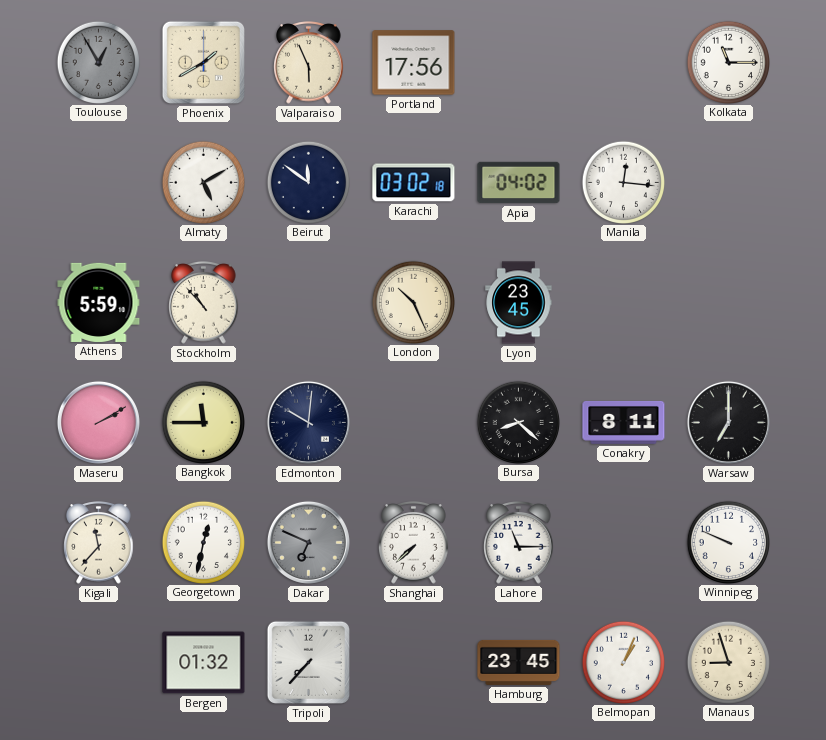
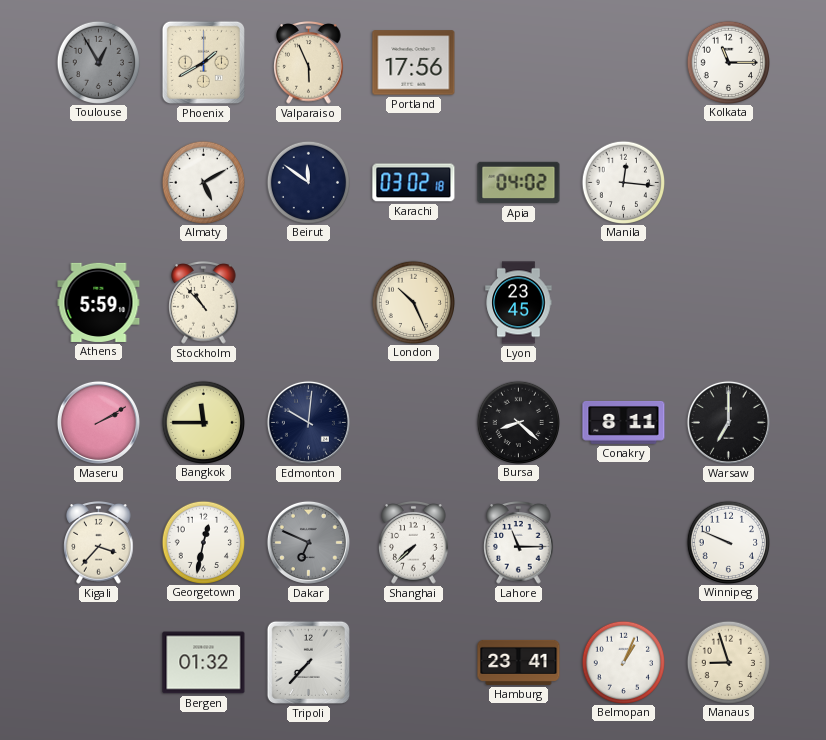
Kigali: 11:37 -> 3:37 (99, 543)
Hamburg: 23:45 -> 23:41 (519, 662)
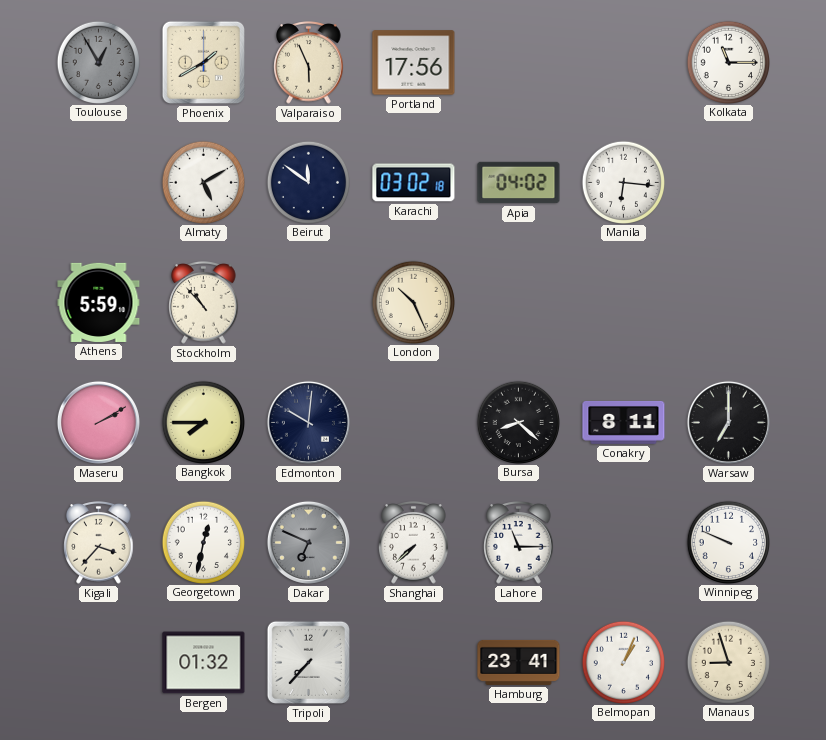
Manila: 12:16 -> 6:16 (623, 182)
Lyon: 23:45 -> none (519, 303)
Bangkok: 11:45 -> 7:45 (203, 422)
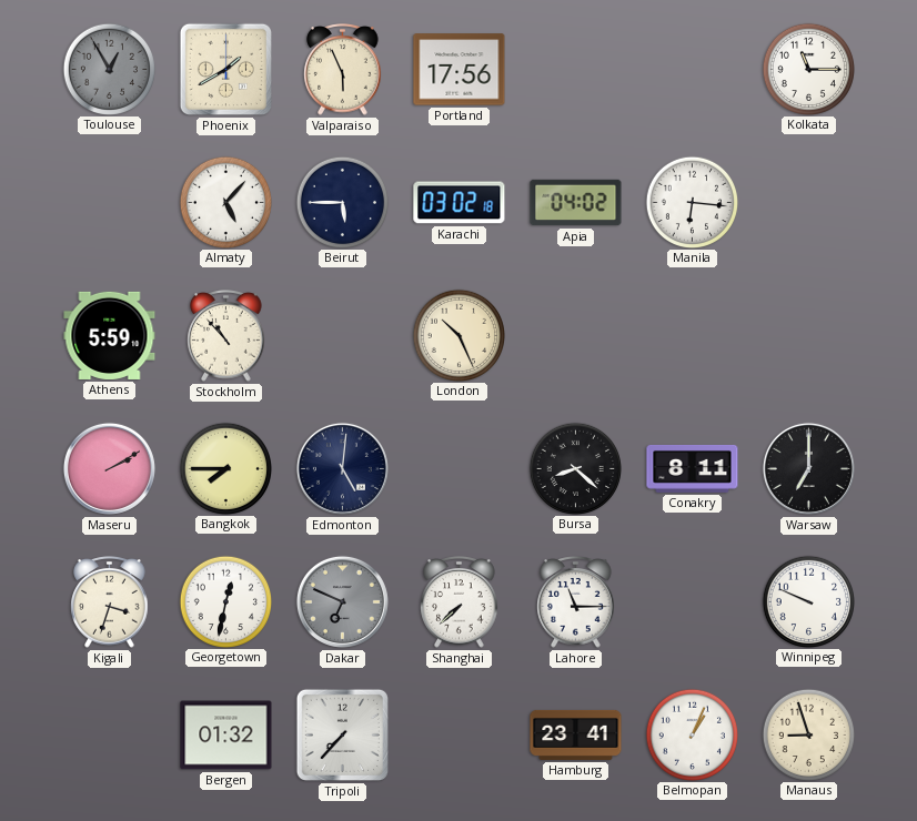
Almaty: 5:10 -> 5:07 (225, 202)
Beirut: 11:51 -> 5:45 (342, 202)
Edmonton: 10:01 -> 5:01 (342, 468)
Kigali: 3:37 -> 3:33 (110, 602)
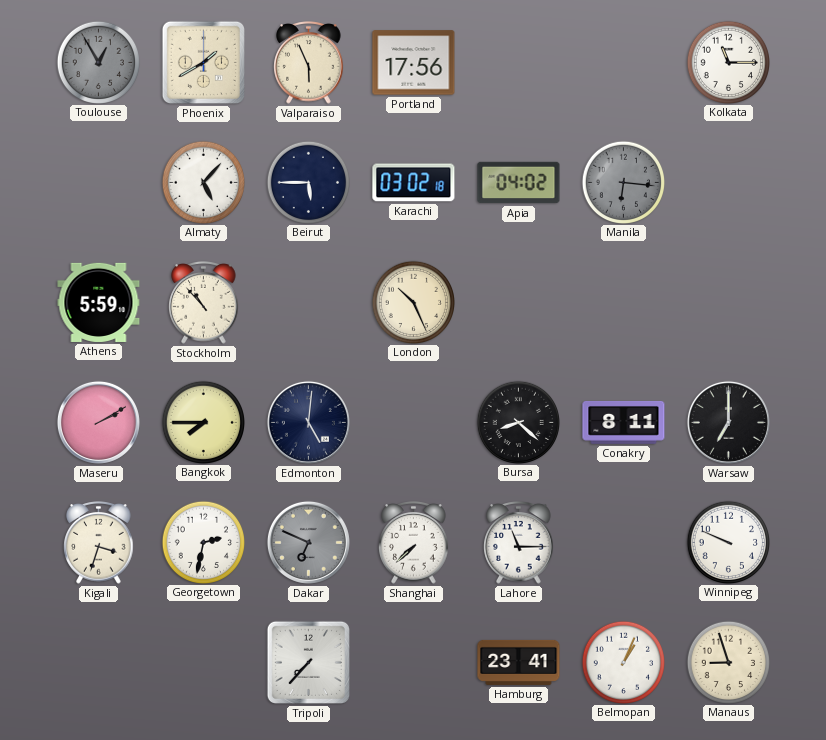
Manila dial: white -> grey (623, 182)
Georgetown: 12:32 -> 2:32 (203, 542)
Bergen: 01:32 -> none (226, 736)
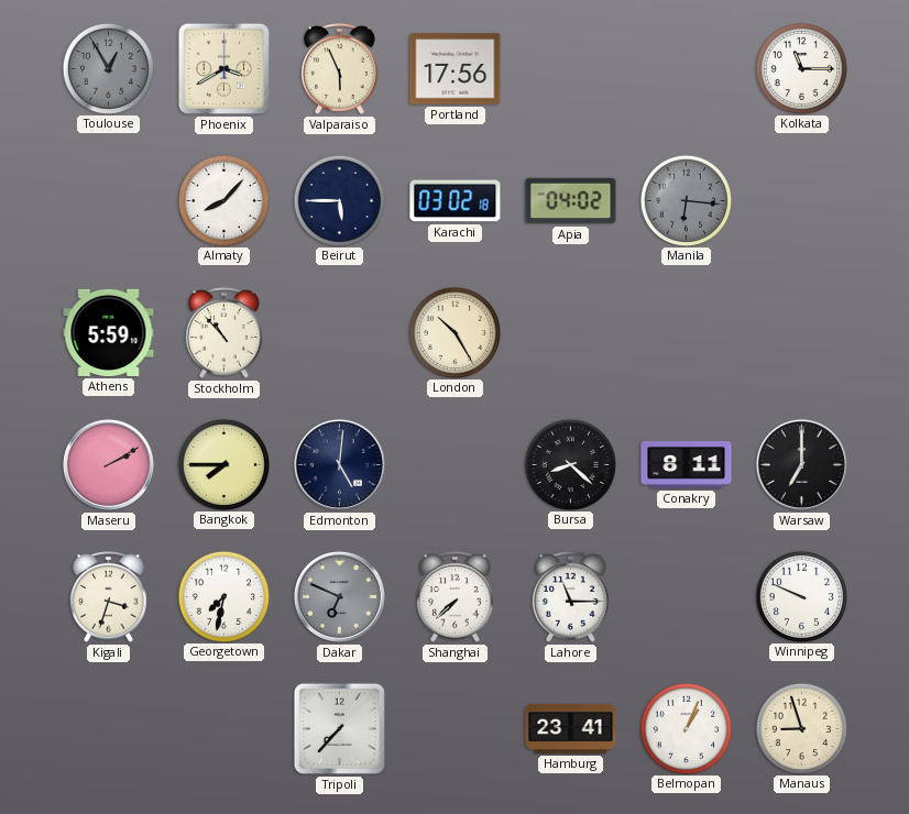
Phoenix: 1:40 -> 3:40 (223, 68)
Almaty: 5:07 -> 8:07 (223, 200)
London: 10:26 -> 10:25 (454, 332)
Georgetown: 2:32 -> 7:32 (223, 596)
